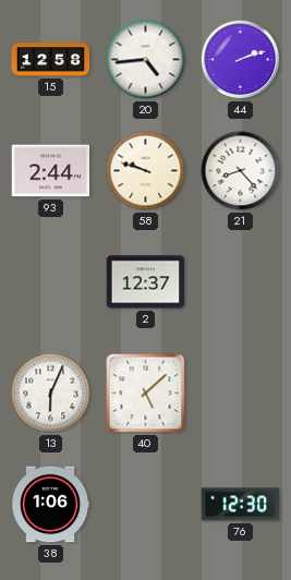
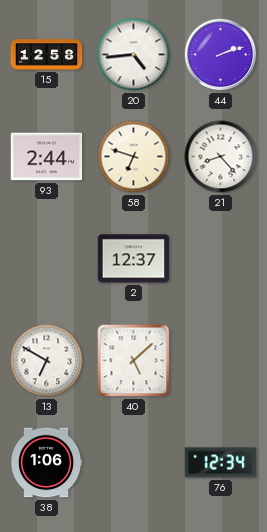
58: 9:48 -> 6:48 (134, 157)
13: 6:04 -> 6:50 (47, 361)
76: 12:30 -> 12:34 (221, 463)
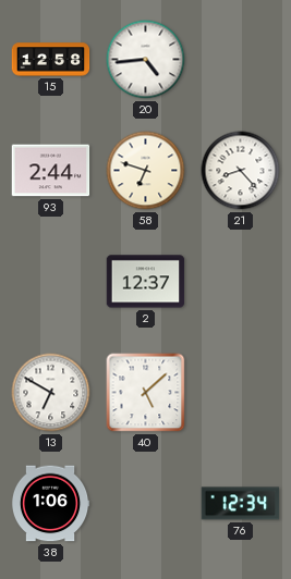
44: 2:12 -> none (221, 55)
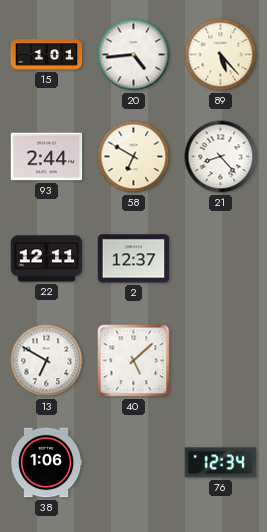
15: 12:58 -> 1:01 (47, 55)
89: none -> 5:23 (221, 55)
58: 6:48 -> 6:50 (134, 157)
22: none -> 12:11 (47, 259)
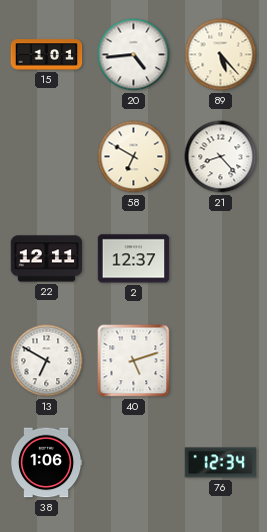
93: 2:44 -> none (47, 157)
40: 5:08 -> 5:12 (134, 361)
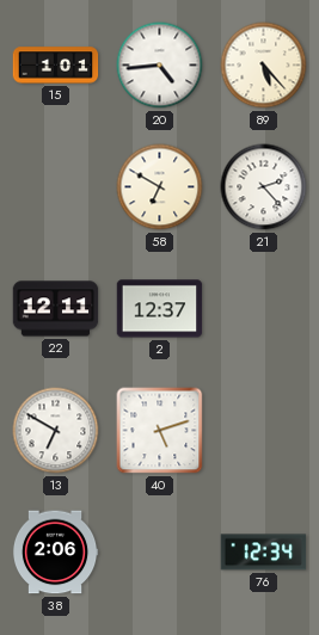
21: 8:23 -> 2:23 (264, 187)
38: 1:06 -> 2:06 (55, 553)
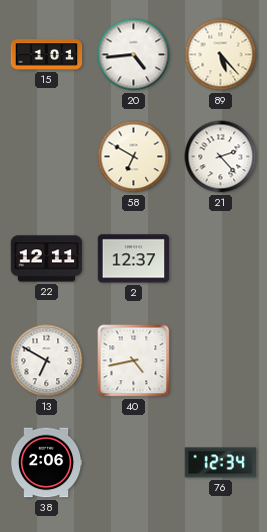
40: 5:12 -> 4:43 (134, 361)
